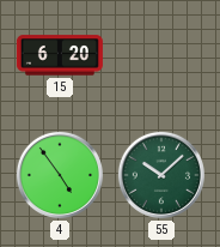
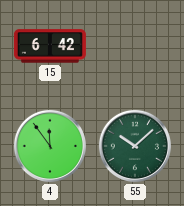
15: 6:20 -> 6:42 (50, 46)
4: 4:54 -> 11:54 (50, 146)
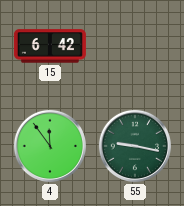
55: 10:08 -> 9:17 (135, 146)
